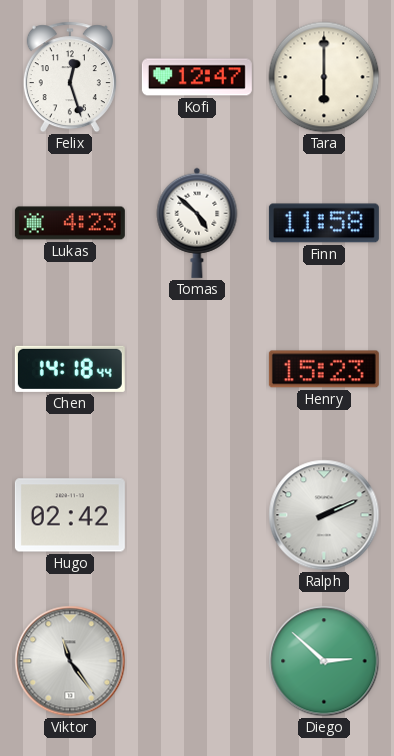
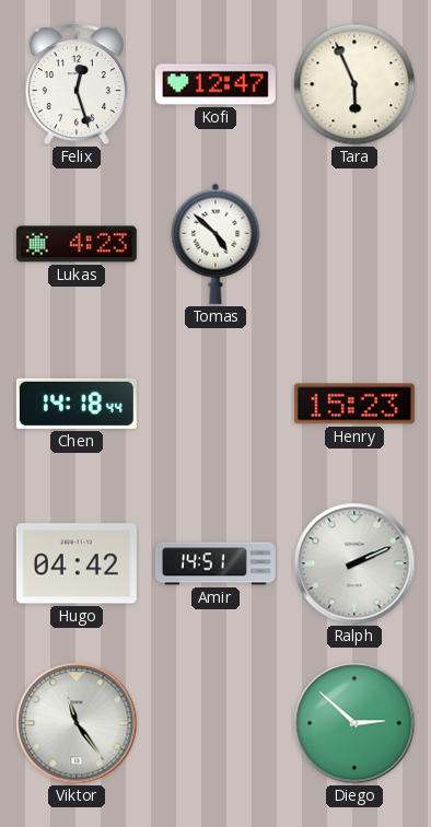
Tara: 6:00 -> 5:56 (354, 84)
Finn: 11:58 -> none (324, 223)
Hugo: 02:42 -> 04:42 (77, 563)
Amir: none -> 14:51 (215, 563)
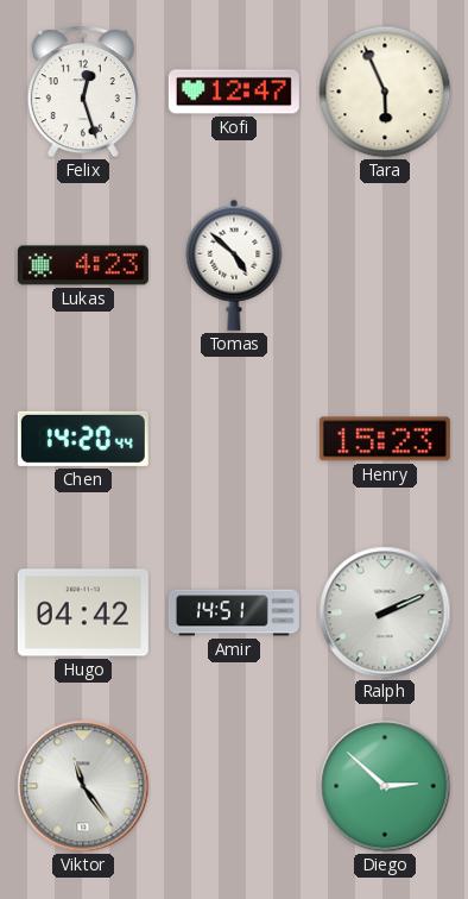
Chen: 14:18 -> 14:20 (83, 439)
